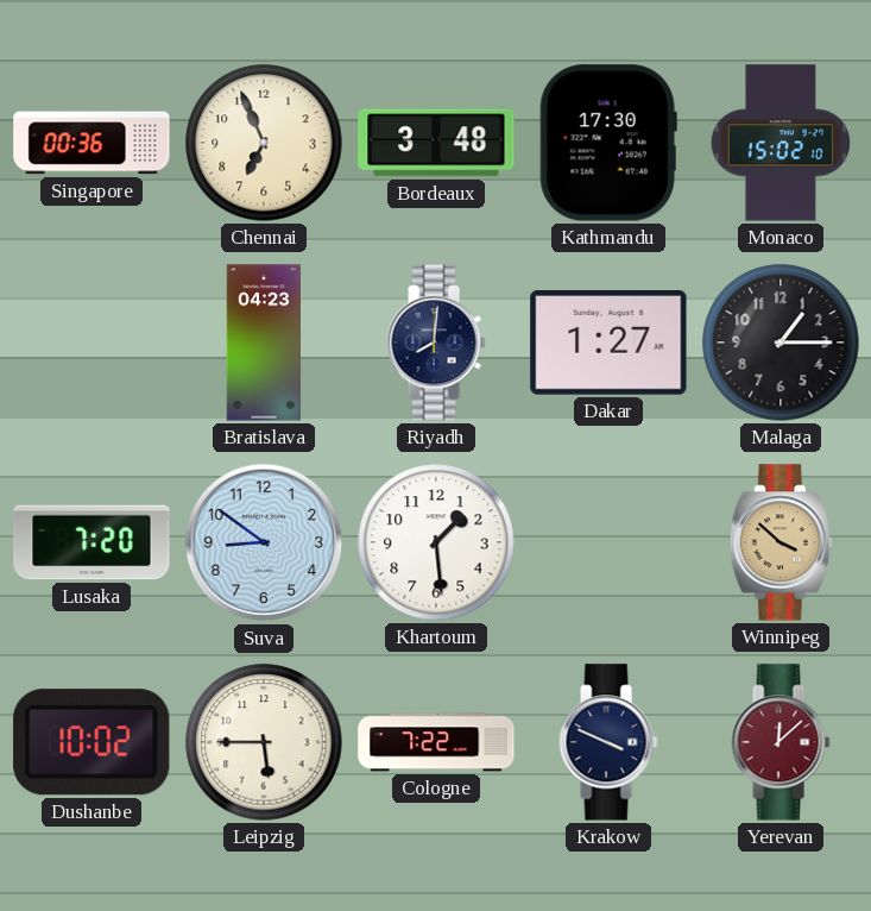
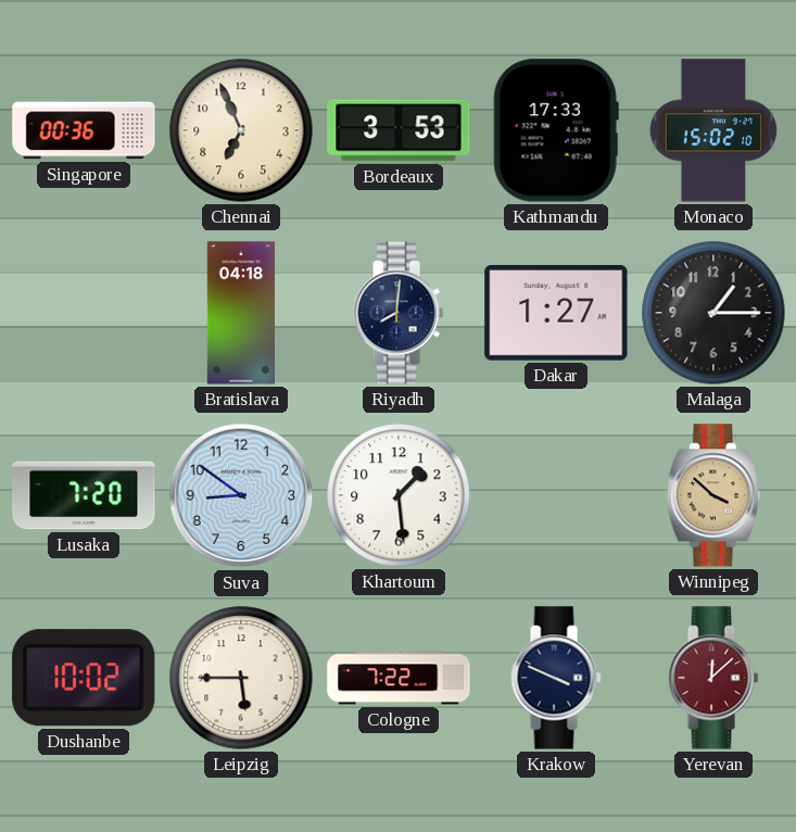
Bordeaux: 3:48 -> 3:53 (399, 130)
Kathmandu: 17:30 -> 17:33 (556, 130)
Bratislava: 04:23 -> 04:18 (241, 313)
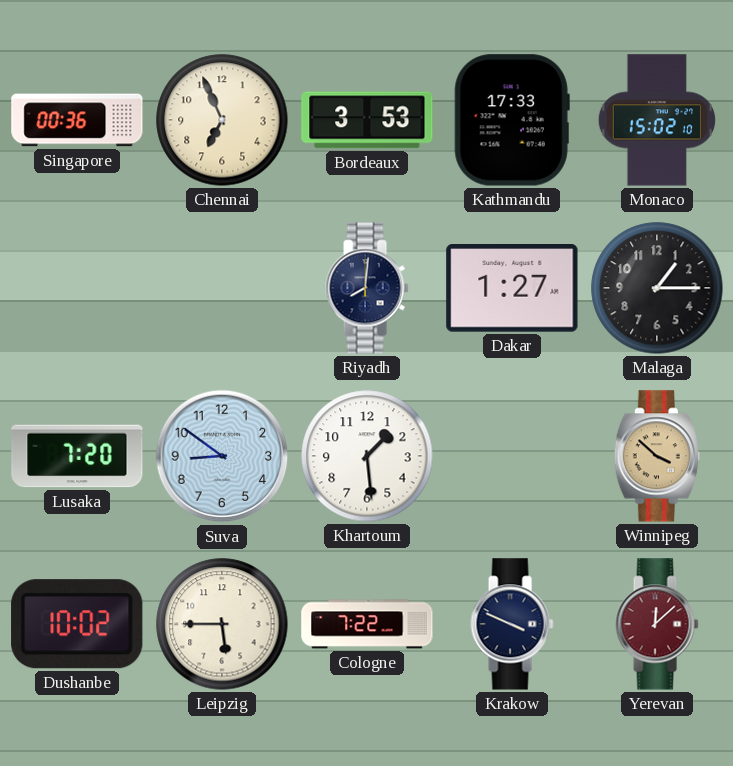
Bratislava: 04:18 -> none (241, 313)
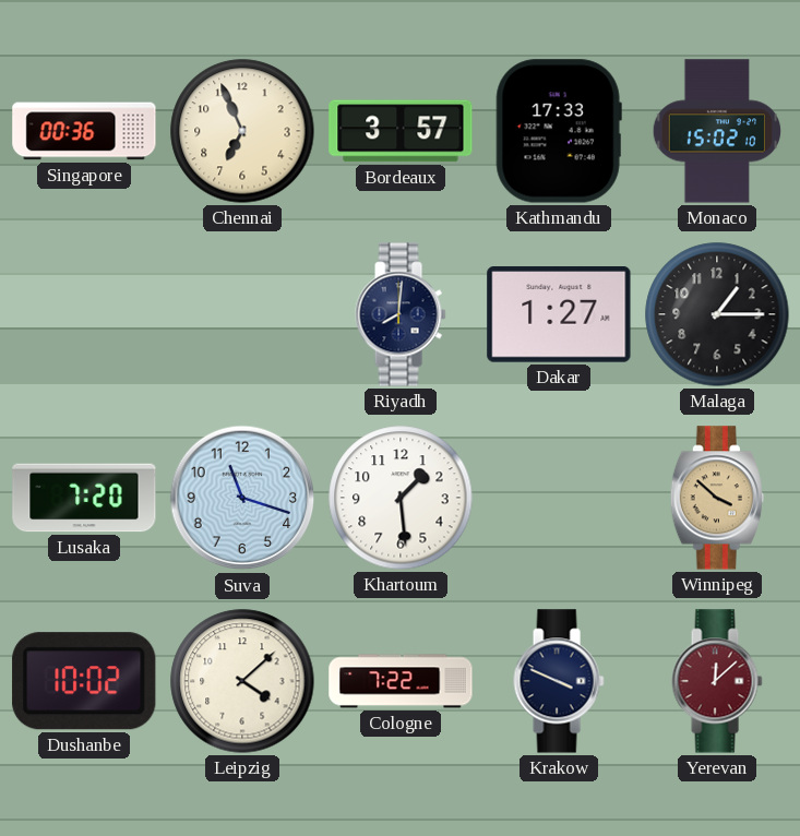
Bordeaux: 3:53 -> 3:57 (401, 131)
Suva: 8:51 -> 11:18 (242, 498)
Leipzig: 5:45 -> 4:08 (242, 681)
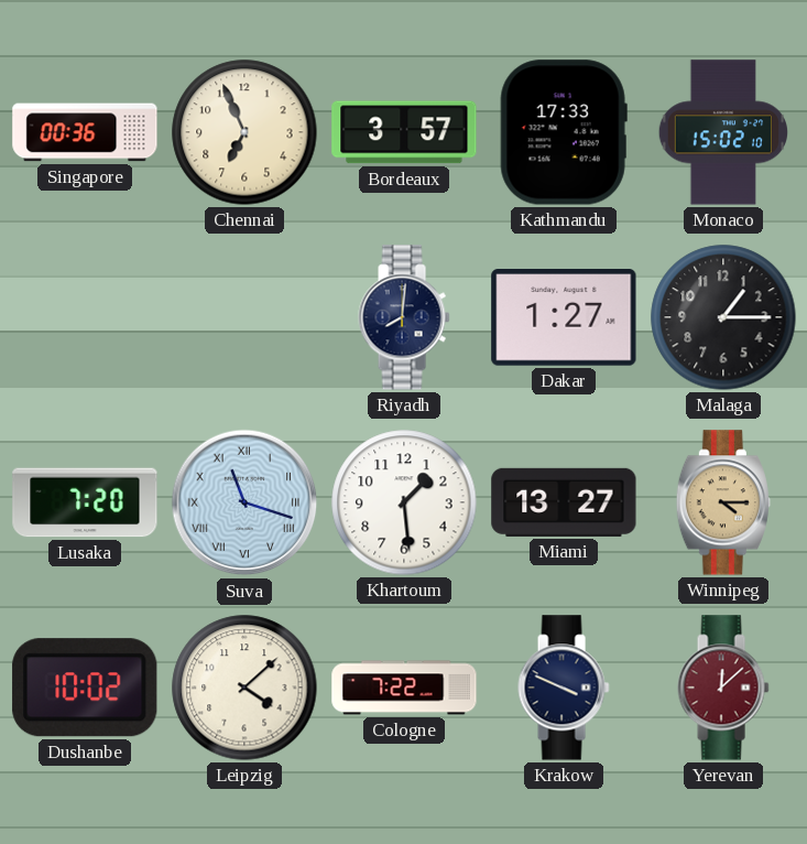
Suva numerals: Arabic -> Roman (244, 502)
Miami: none -> 13:27 (564, 502)
Winnipeg: 3:52 -> 4:15 (723, 502)
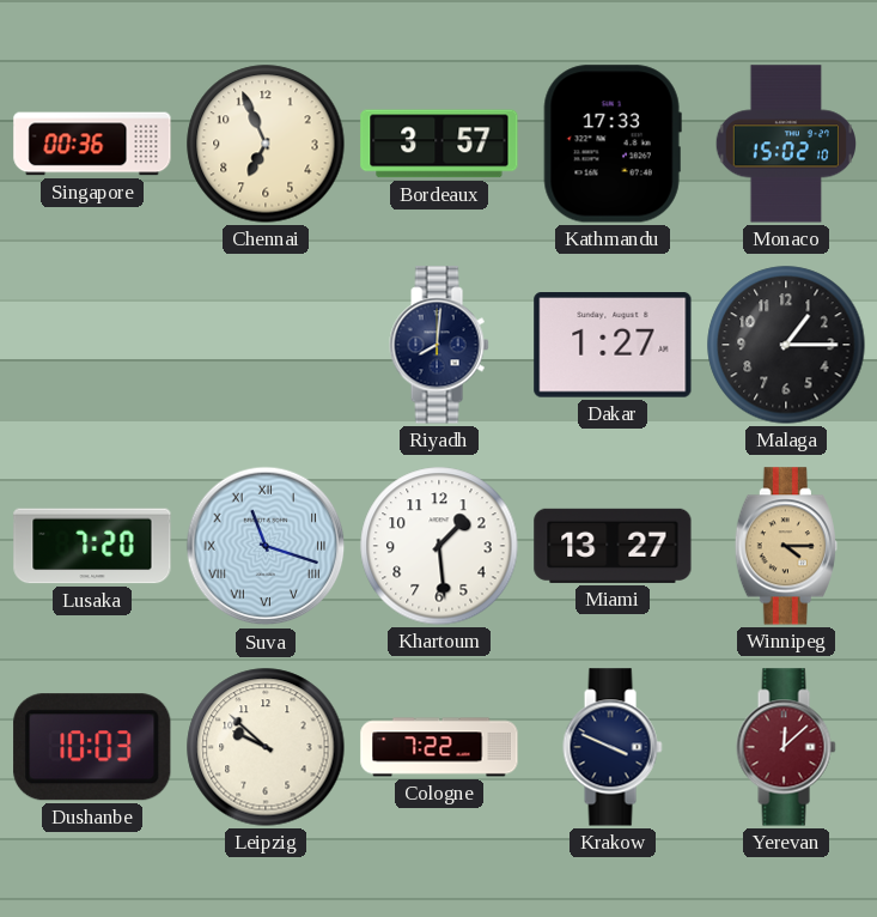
Dushanbe: 10:02 -> 10:03 (92, 747)
Leipzig: 4:08 -> 9:52 (266, 747)
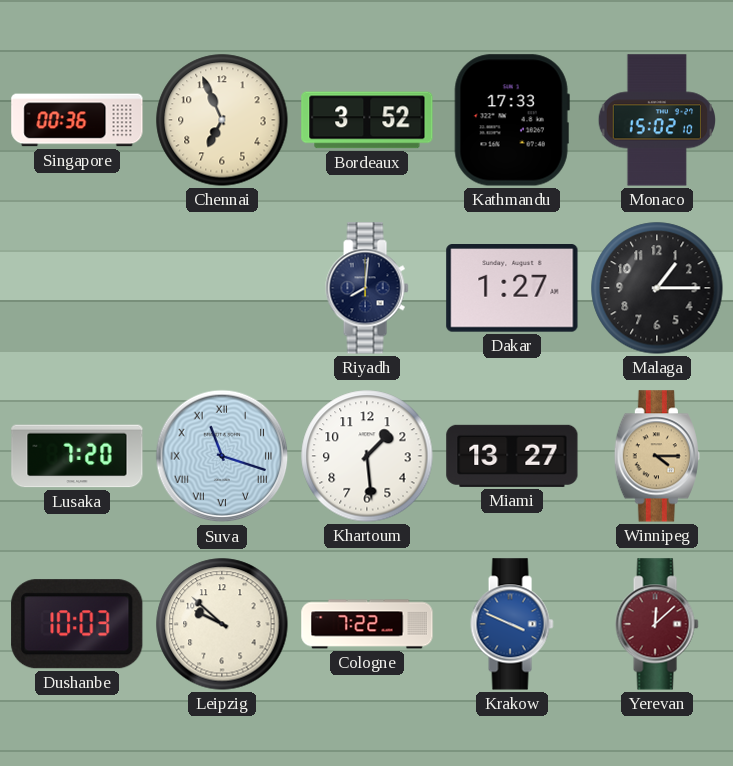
Bordeaux: 3:57 -> 3:52 (367, 120)
Krakow dial: navy -> blue (512, 624)
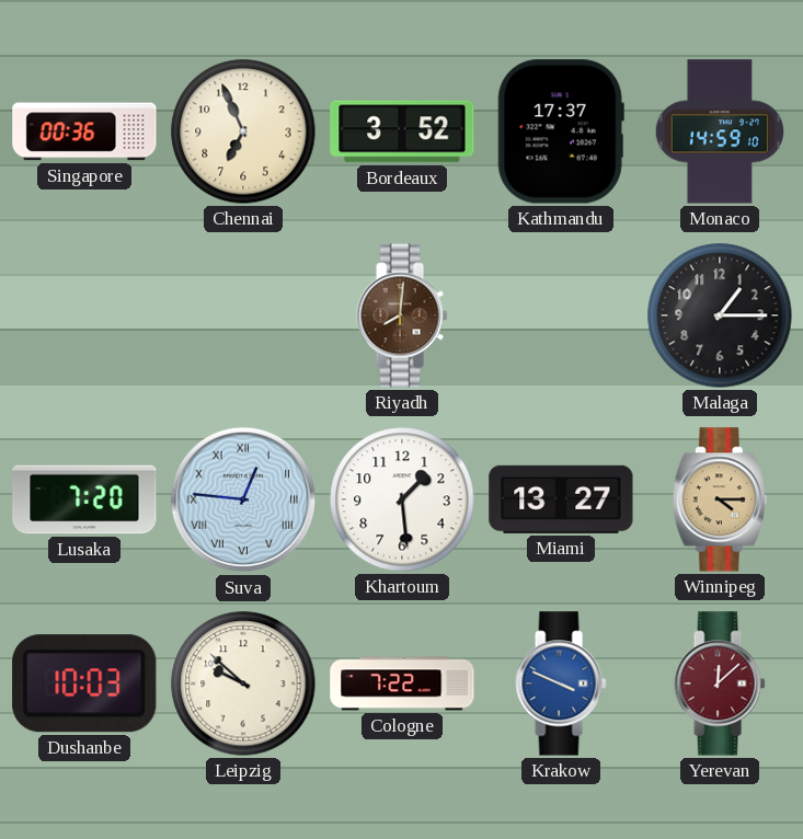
Kathmandu: 17:33 -> 17:37 (561, 131)
Monaco: 15:02 -> 14:59 (719, 131)
Riyadh dial: navy -> brown (402, 315)
Dakar: 1:27 -> none (512, 289)
Suva: 11:18 -> 12:46 (243, 499)
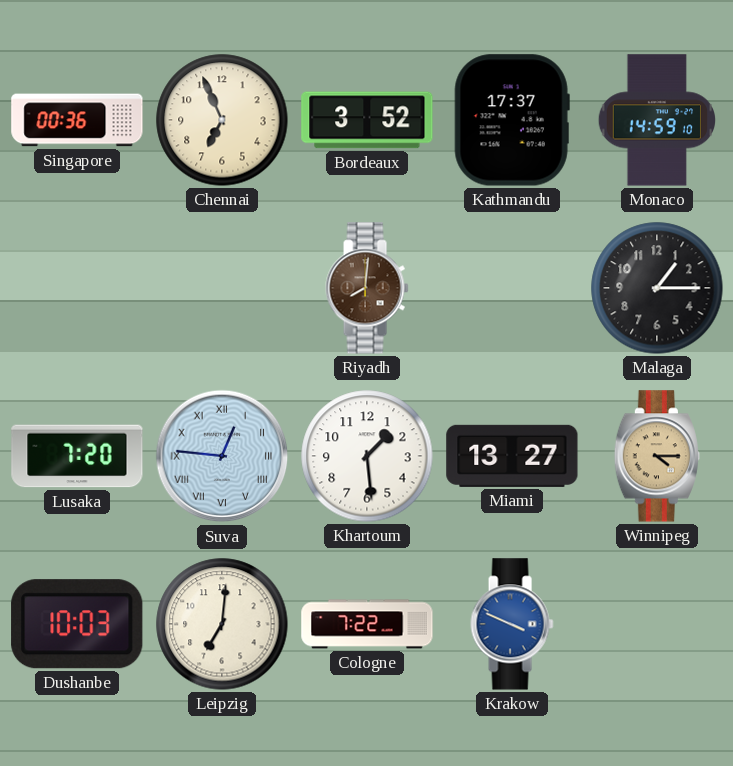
Leipzig: 9:52 -> 7:01 (222, 624)
Yerevan: 12:08 -> none (720, 683)
